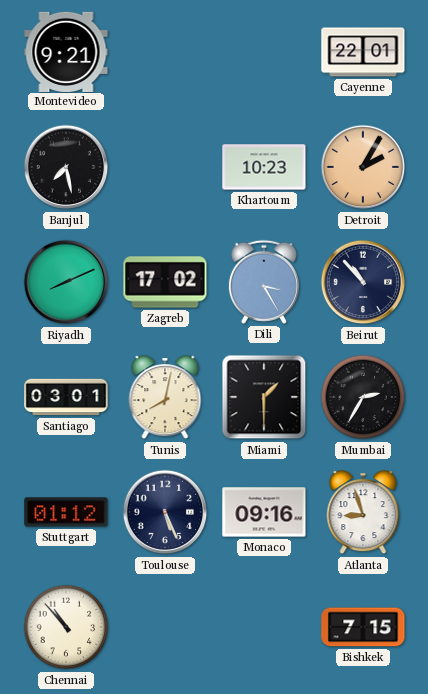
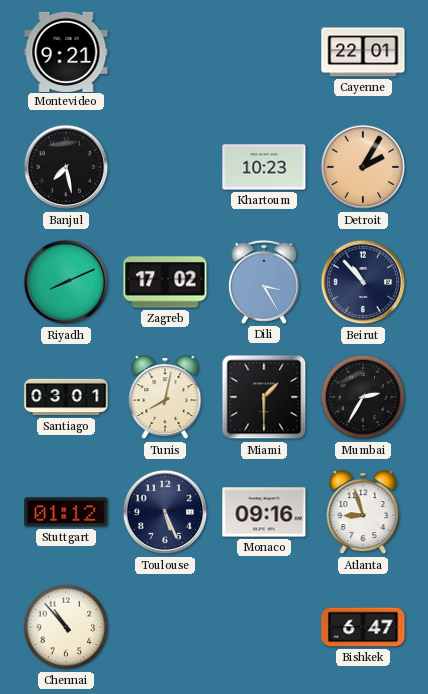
Bishkek: 7:15 -> 6:47 (363, 627)
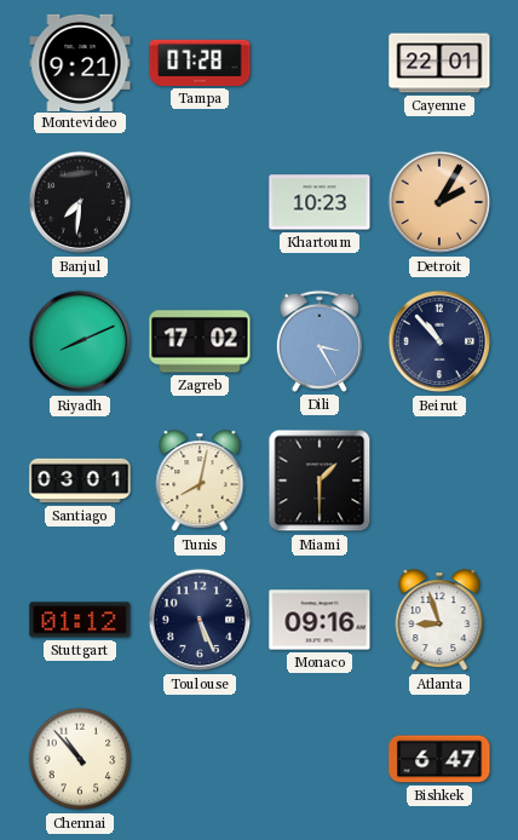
Tampa: none -> 07:28 (200, 63)
Banjul: 7:28 -> 7:31 (80, 202)
Mumbai: 2:35 -> none (363, 397)
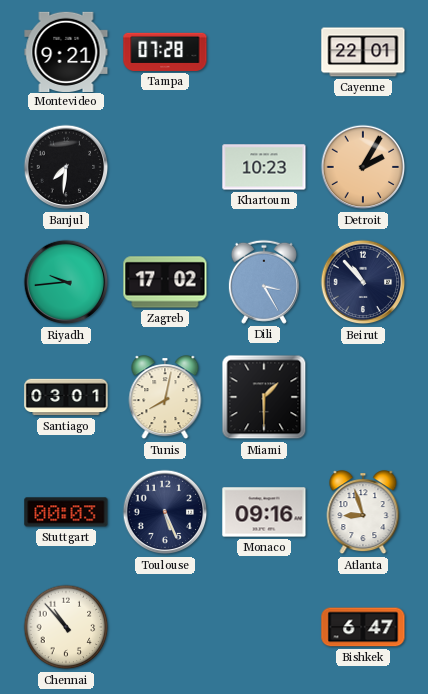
Riyadh: 8:11 -> 9:44 (66, 282)
Stuttgart: 01:12 -> 00:03 (66, 512)
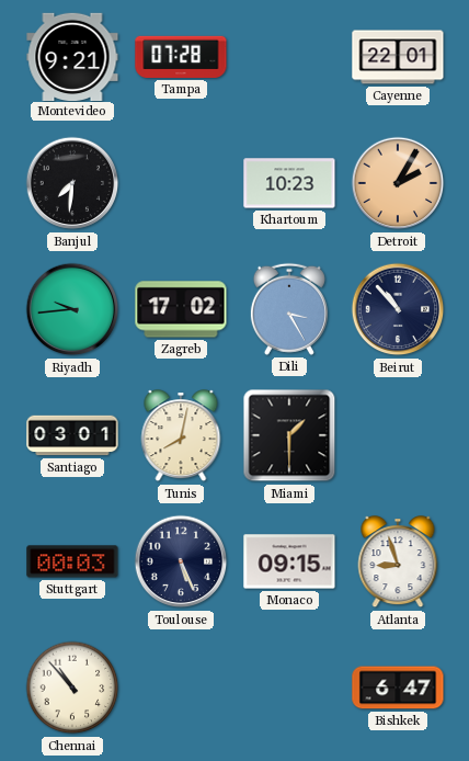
Monaco: 09:16 -> 09:15 (289, 561)
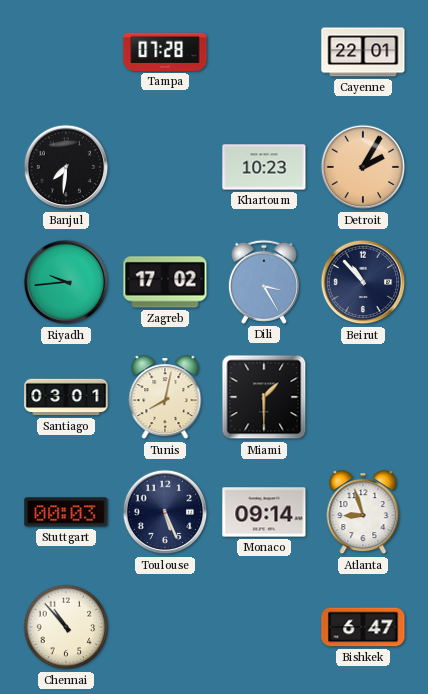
Montevideo: 9:21 -> none (72, 56)
Monaco: 09:15 -> 09:14 (264, 512)
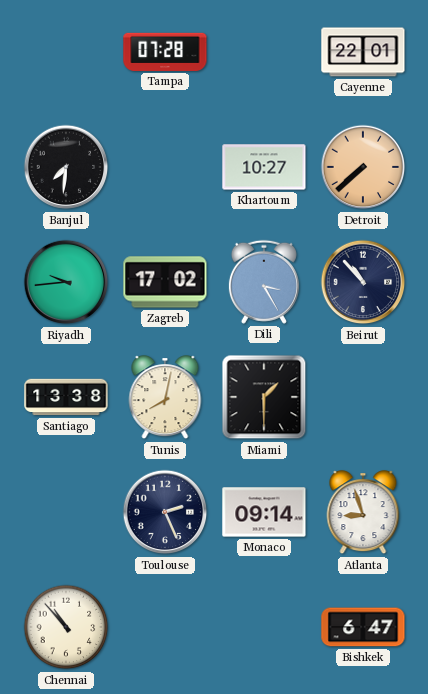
Khartoum: 10:23 -> 10:27 (264, 167)
Detroit: 2:05 -> 7:38 (363, 167)
Santiago: 03:01 -> 13:38 (66, 397)
Stuttgart: 00:03 -> none (66, 512)
Toulouse: 5:26 -> 2:26 (165, 512)
